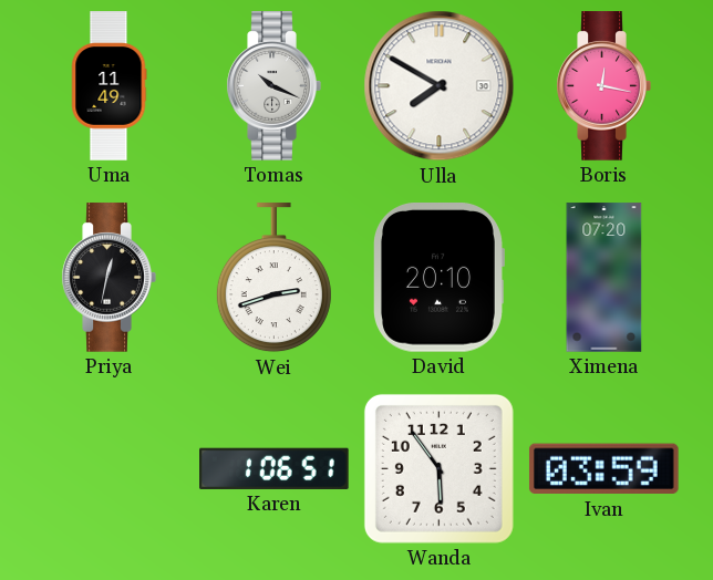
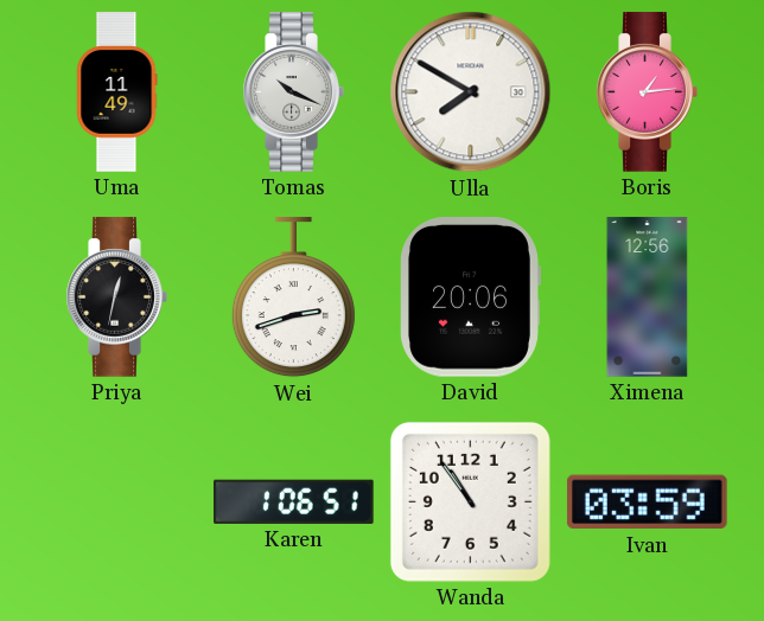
Boris: 12:17 -> 1:14 (647, 92)
David: 20:10 -> 20:06 (471, 297)
Ximena: 07:20 -> 12:56 (648, 297)
Wanda: 5:54 -> 10:54 (470, 501)
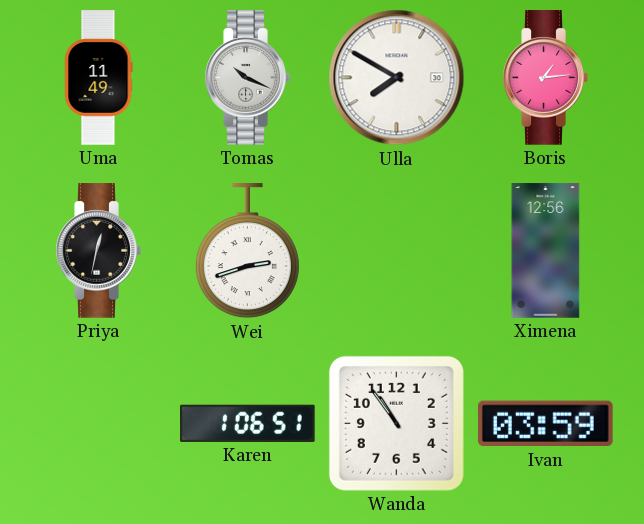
David: 20:06 -> none (471, 297)
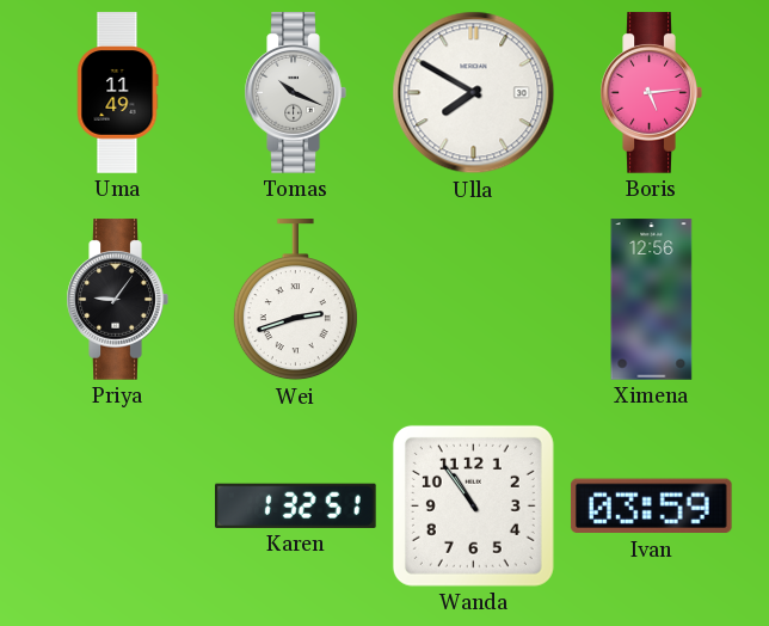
Boris: 1:14 -> 5:14 (651, 93)
Priya: 12:32 -> 9:06 (117, 300)
Karen: 1:06 -> 1:32 (296, 505)
